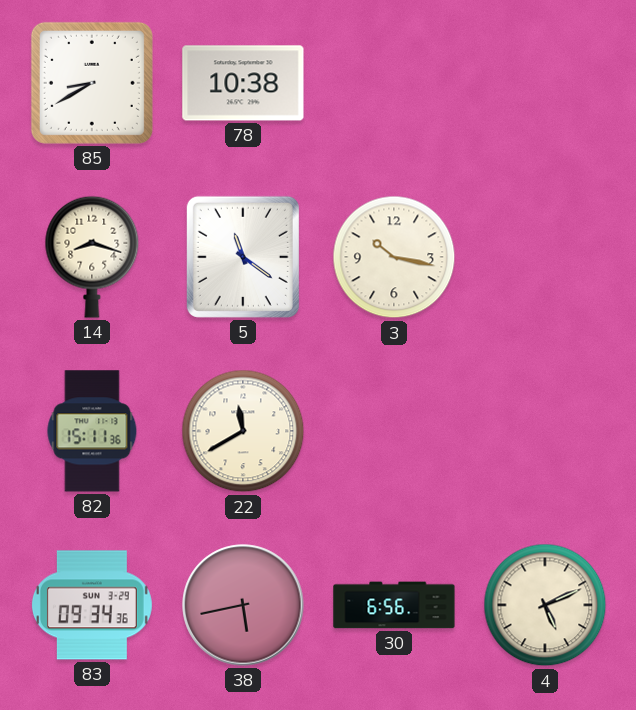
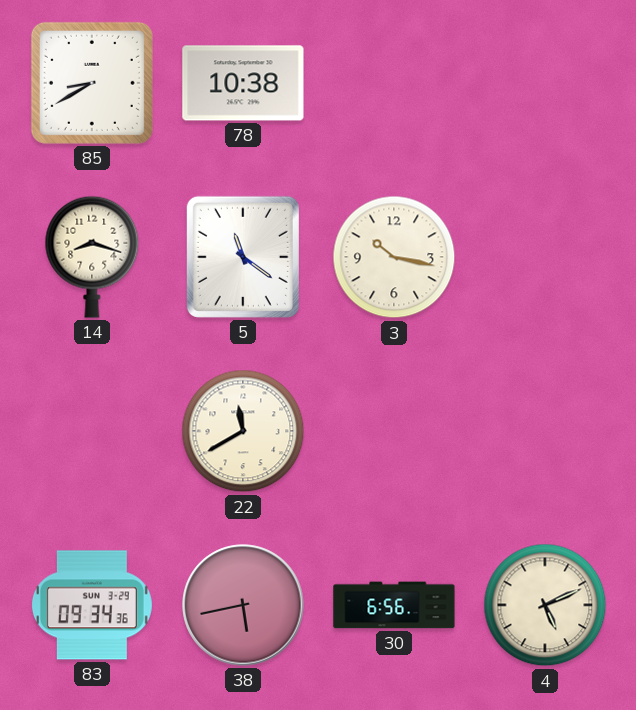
82: 15:11 -> none (92, 431)
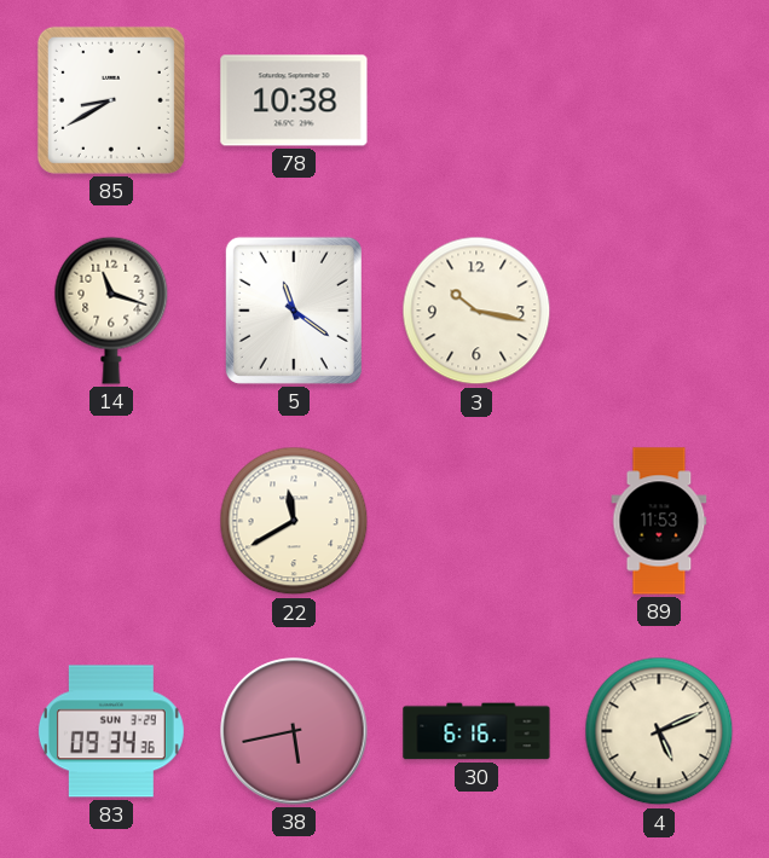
14: 8:18 -> 11:18 (111, 311)
89: none -> 11:53 (659, 521)
30: 6:56 -> 6:16 (476, 731)
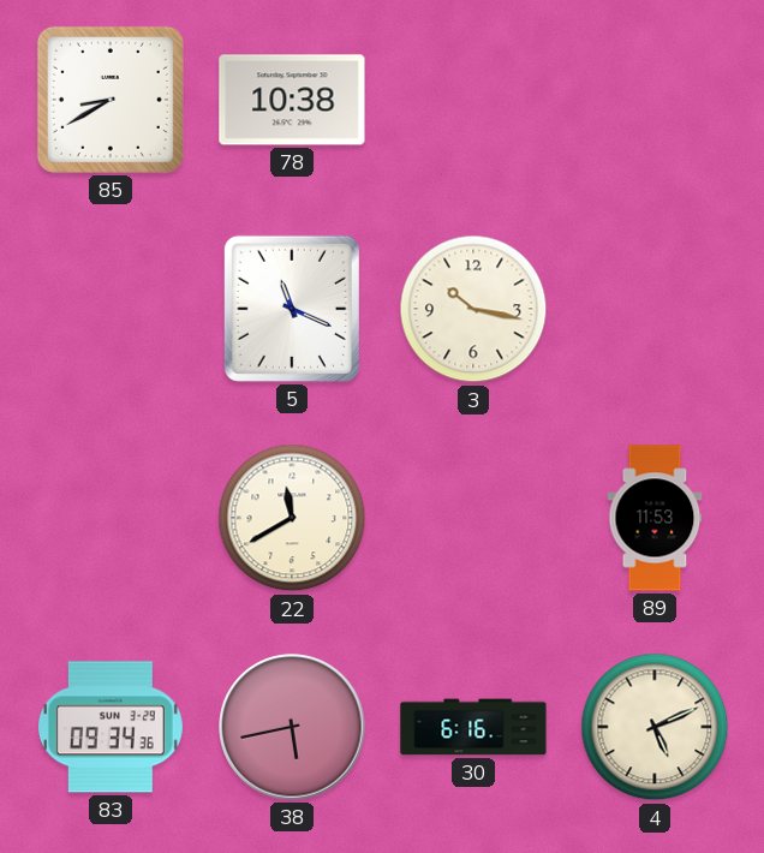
14: 11:18 -> none (111, 311)
5: 11:21 -> 11:19 (292, 309)
